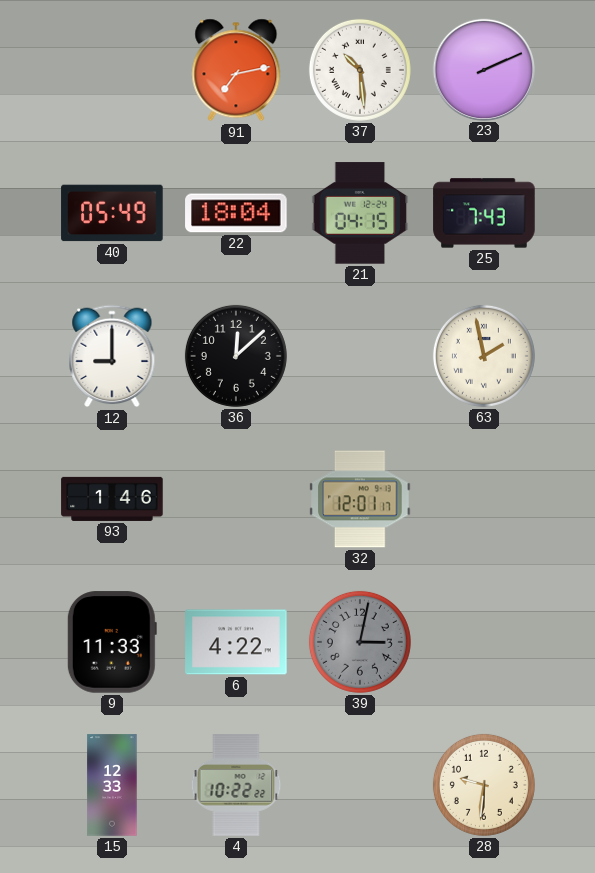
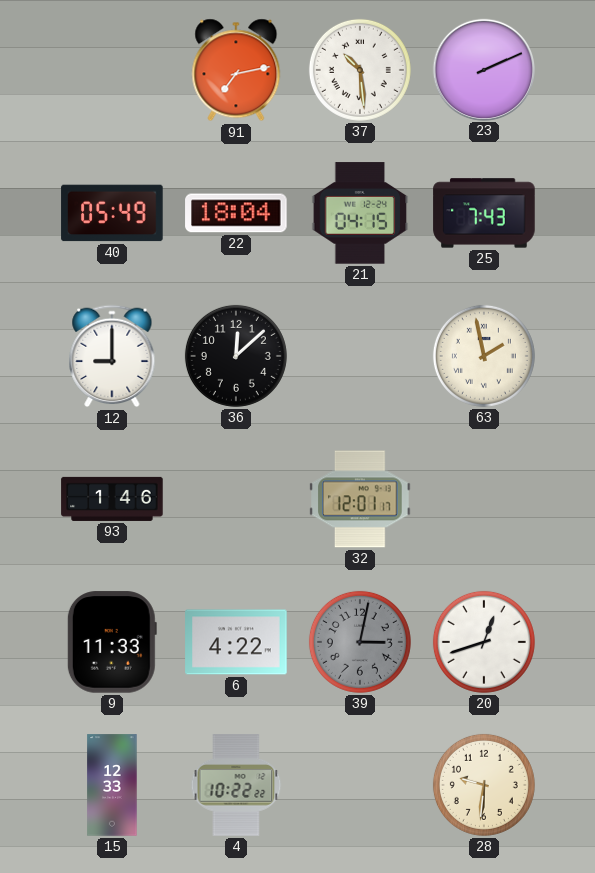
20: none -> 12:42 (484, 642)
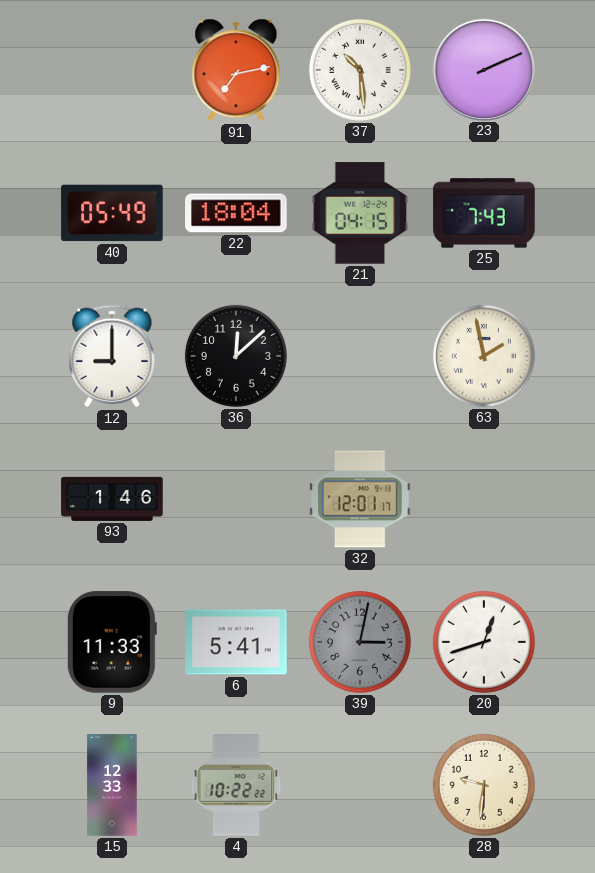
6: 4:22 -> 5:41 (236, 642)
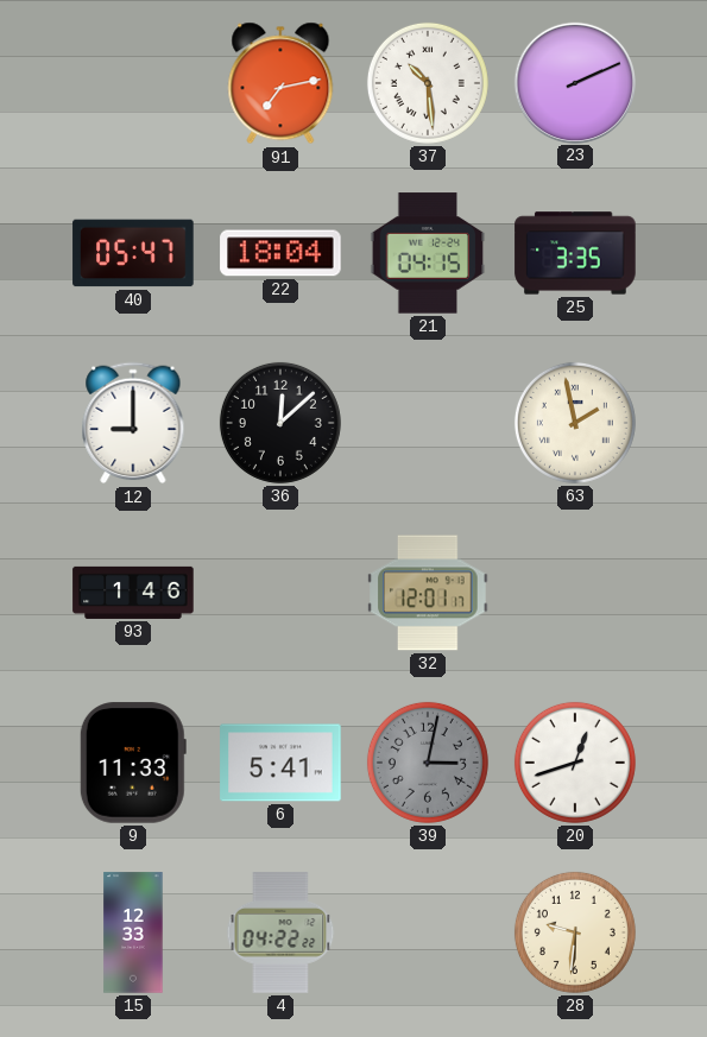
40: 05:49 -> 05:47 (133, 253)
25: 7:43 -> 3:35 (575, 253)
4: 10:22 -> 04:22 (280, 932)
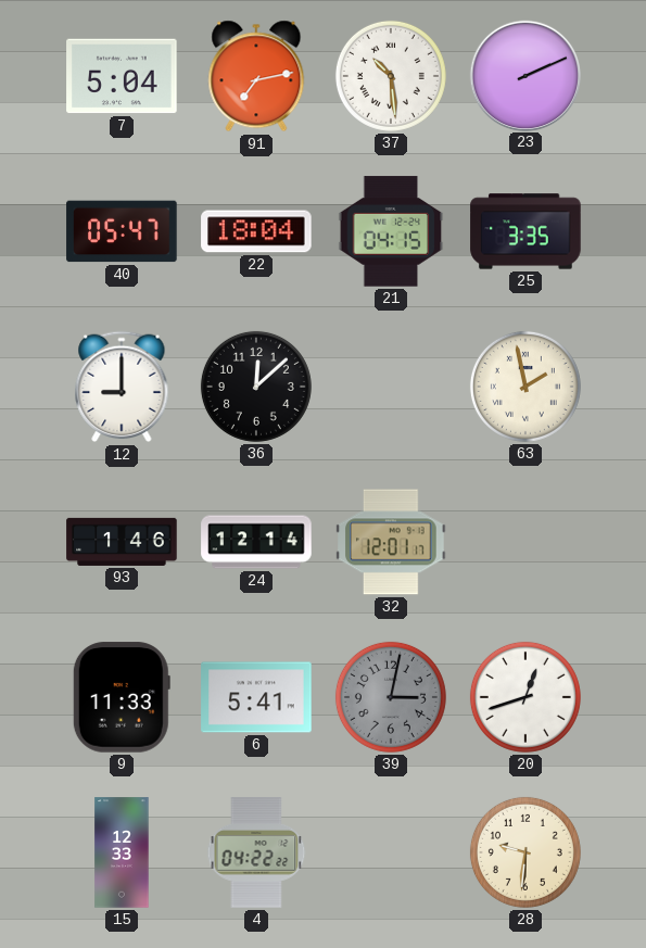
7: none -> 5:04 (122, 76)
24: none -> 12:14 (256, 542)
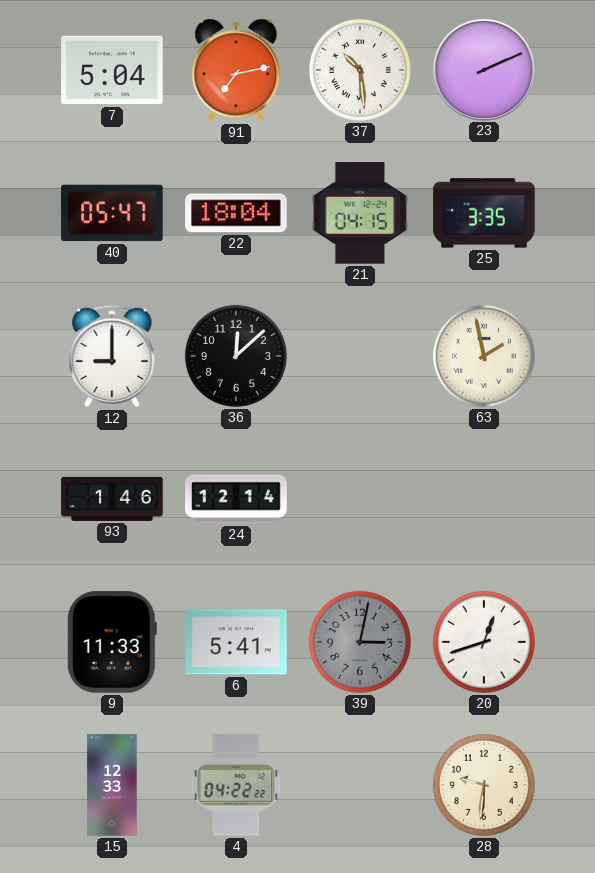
32: 12:01 -> none (391, 542)
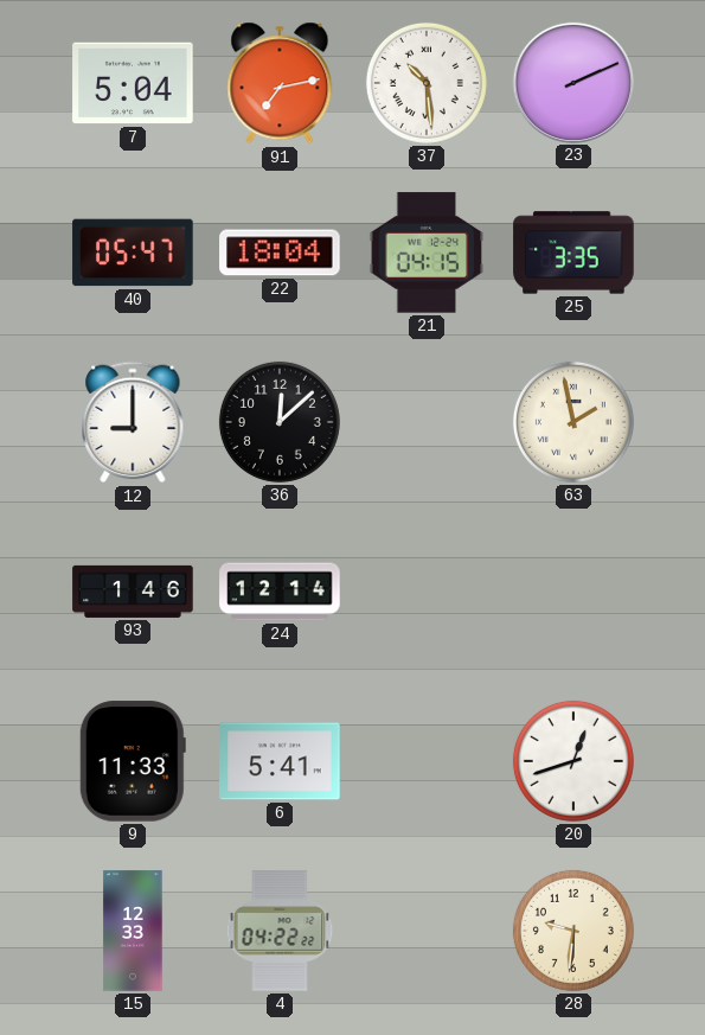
39: 3:02 -> none (360, 642)
